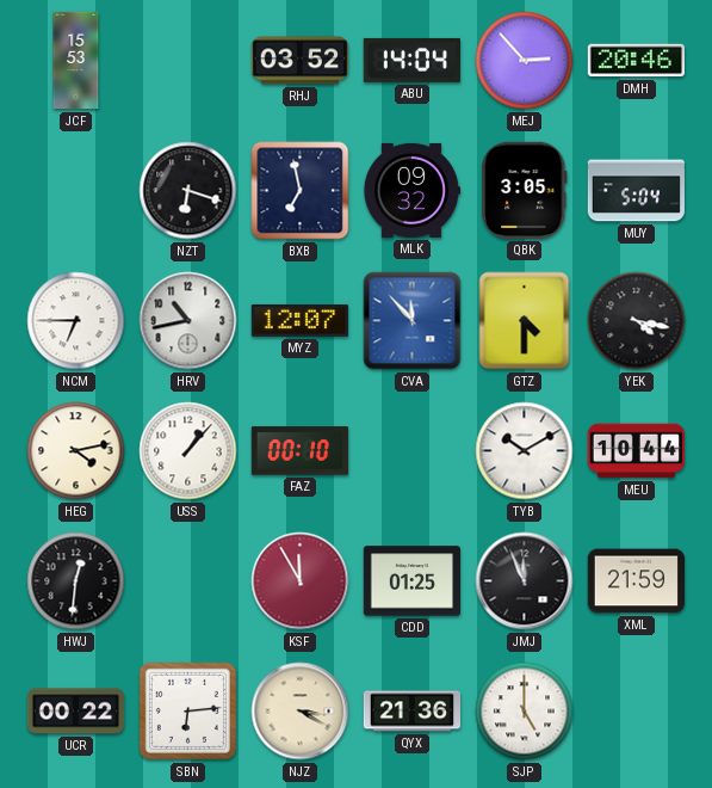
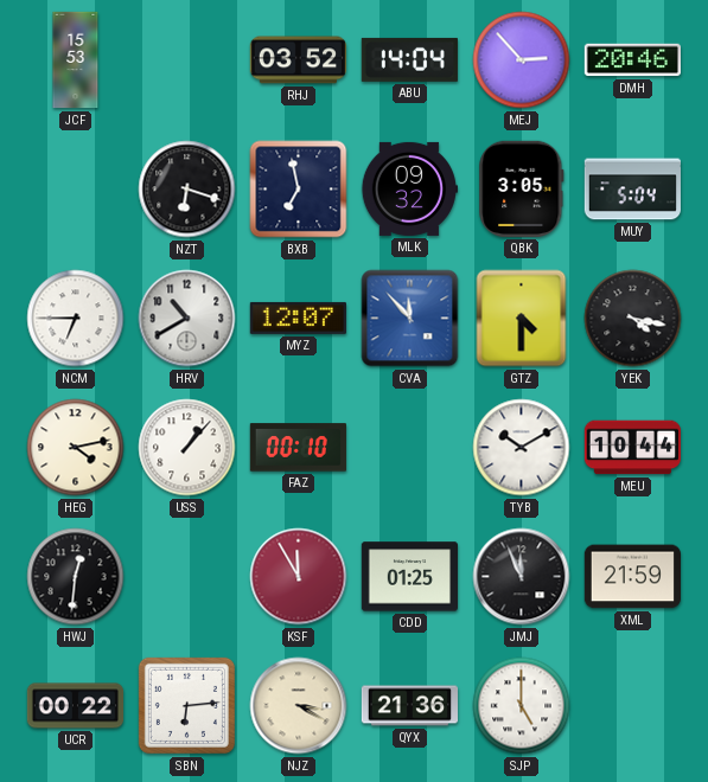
HRV: 10:43 -> 10:40 (187, 319)
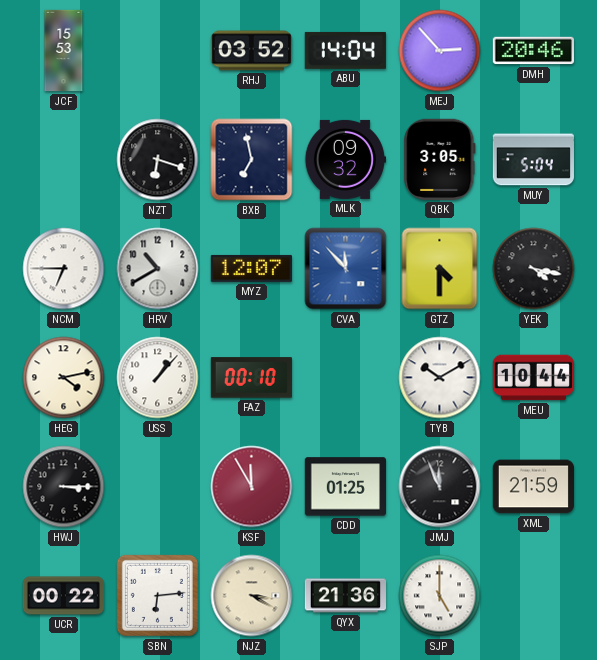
HWJ: 12:31 -> 3:15 (64, 487)
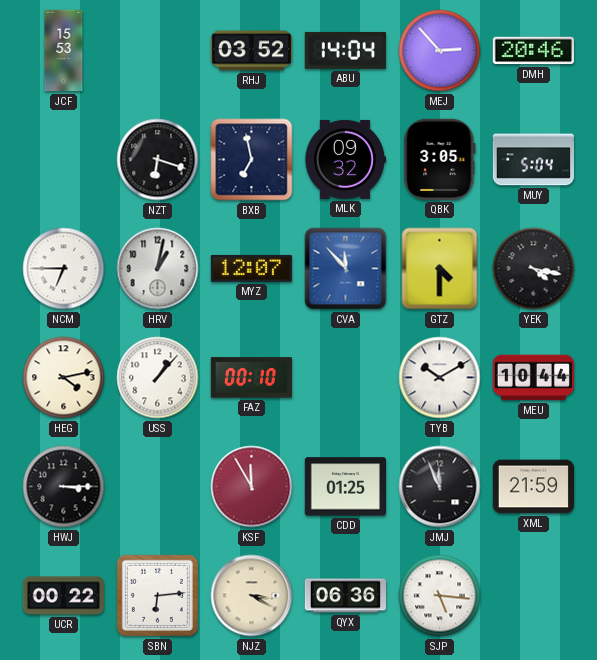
HRV: 10:40 -> 1:02 (158, 269)
QYX: 21:36 -> 06:36 (346, 596)
SJP: 5:00 -> 5:16 (440, 596)
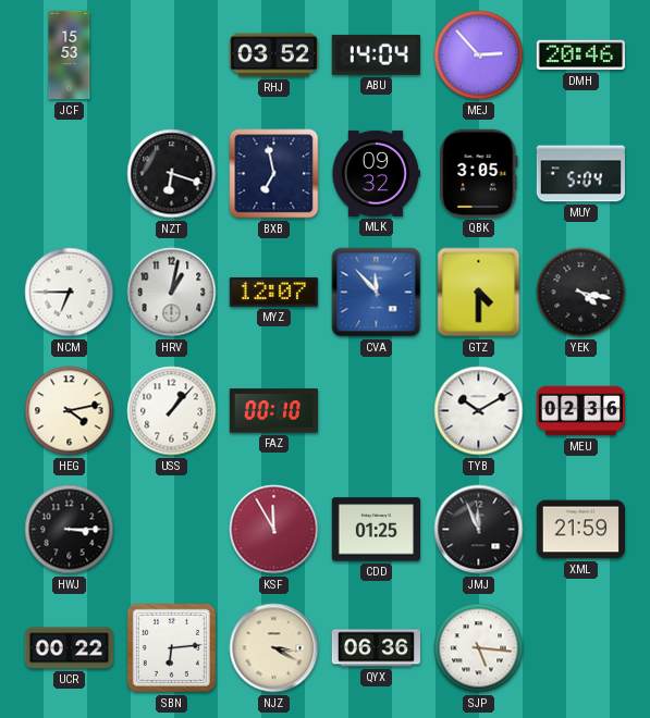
MEU: 10:44 -> 02:36 (580, 411)
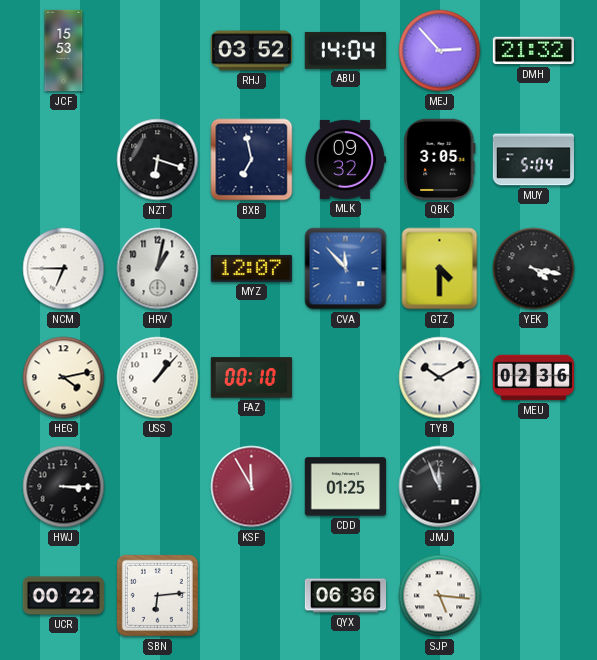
DMH: 20:46 -> 21:32 (533, 51)
XML: 21:59 -> none (580, 530)
NJZ: 3:20 -> none (274, 648)
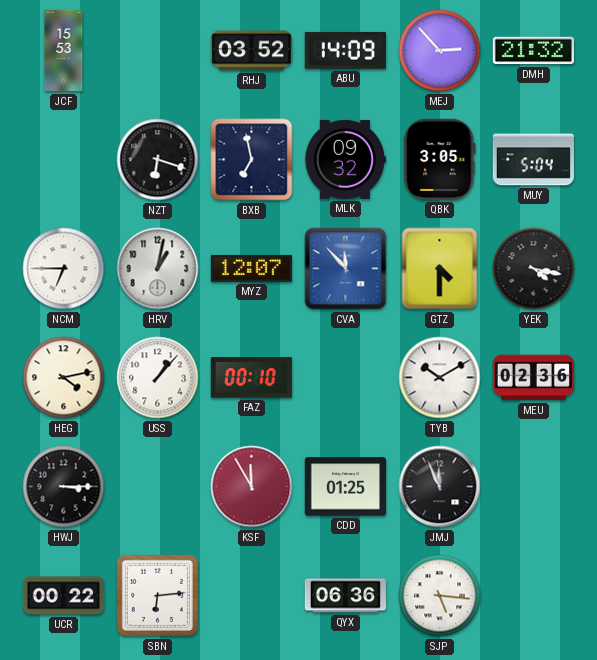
ABU: 14:04 -> 14:09 (345, 50)
